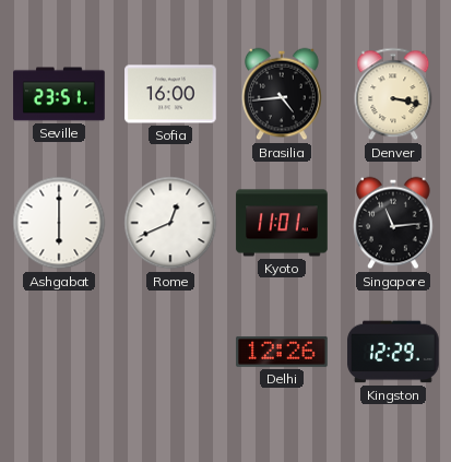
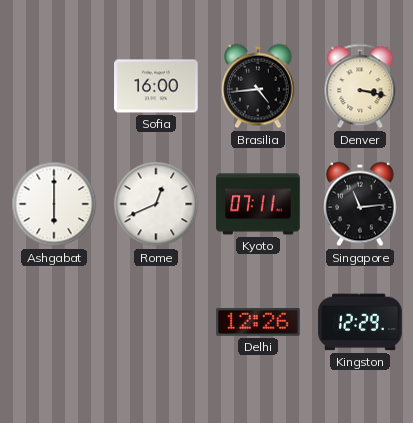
Seville: 23:51 -> none (59, 94)
Kyoto: 11:01 -> 07:11 (258, 204)
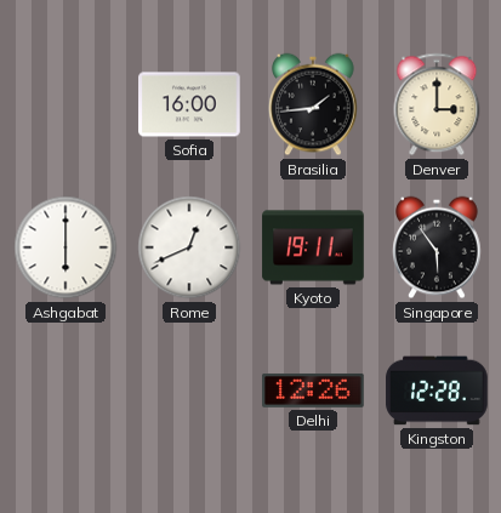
Brasilia: 4:44 -> 1:44 (313, 104)
Denver: 3:17 -> 3:00 (437, 104)
Kyoto: 07:11 -> 19:11 (313, 247)
Singapore: 11:14 -> 5:54 (437, 247)
Kingston: 12:29 -> 12:28 (437, 391)
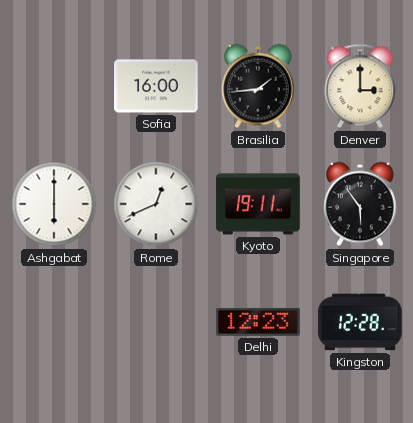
Delhi: 12:26 -> 12:23 (258, 322)
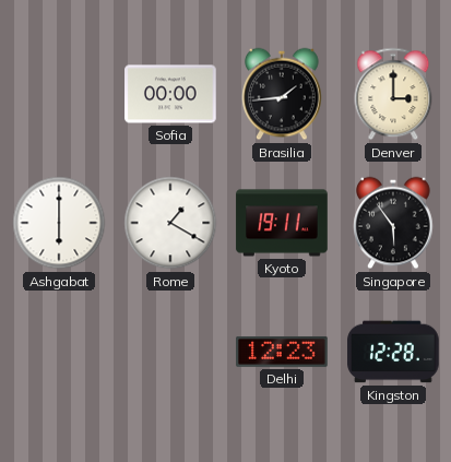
Sofia: 16:00 -> 00:00 (170, 94)
Rome: 12:41 -> 1:20 (170, 223)
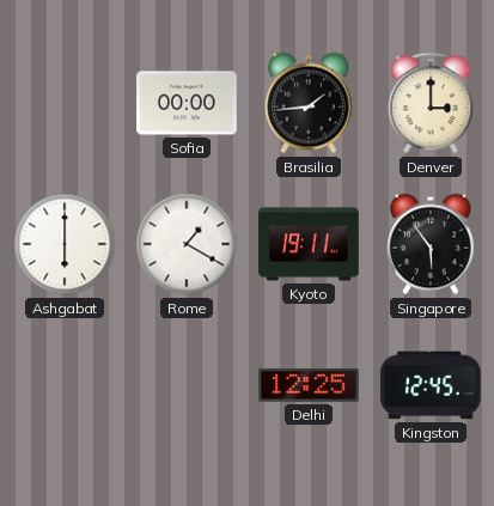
Delhi: 12:23 -> 12:25 (309, 385)
Kingston: 12:28 -> 12:45 (431, 385)
